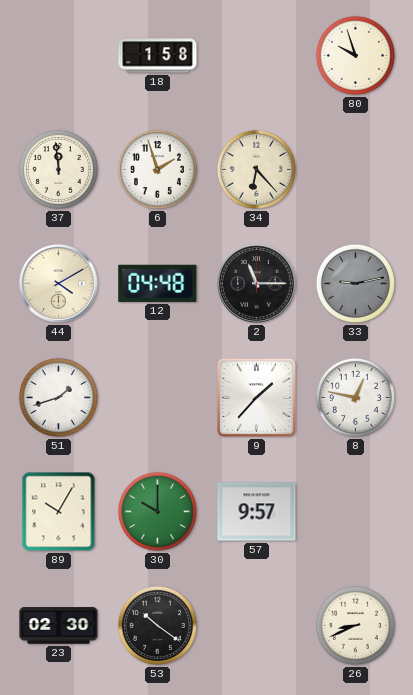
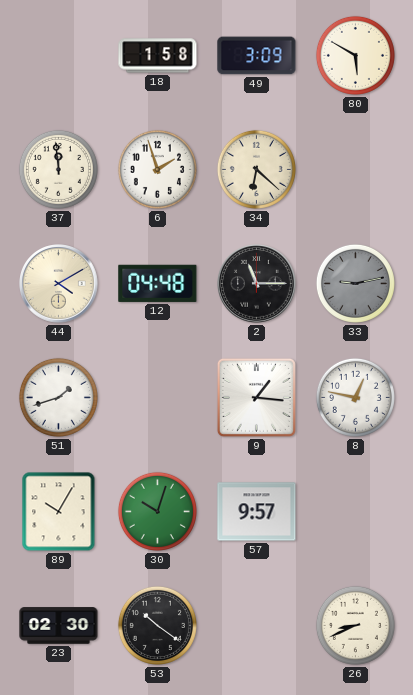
49: none -> 3:09 (257, 56)
80: 9:57 -> 5:50 (355, 55)
34: 6:23 -> 6:22 (256, 169)
9: 1:37 -> 1:16 (256, 397)
30: 10:00 -> 10:03 (157, 511)
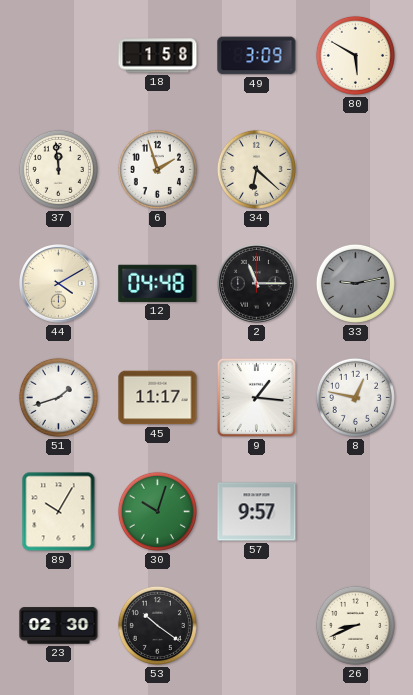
45: none -> 11:17 (158, 398)
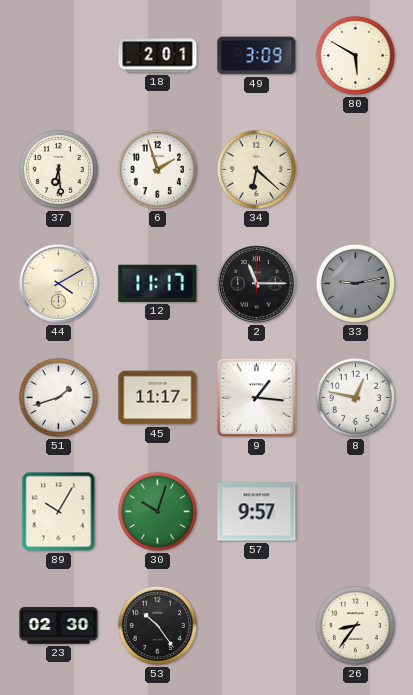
18: 1:58 -> 2:01 (158, 56)
37: 11:59 -> 6:29 (58, 169)
12: 04:48 -> 11:17 (158, 283)
53: 10:21 -> 10:24 (157, 625)
26: 8:41 -> 8:36 (355, 625)
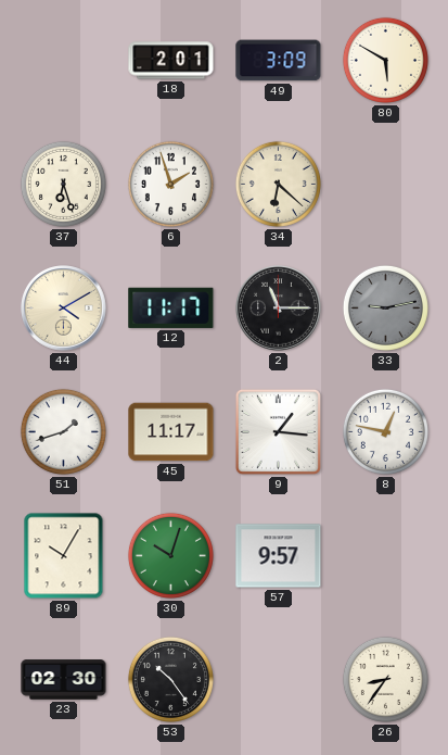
37: 6:29 -> 6:27 (63, 184)
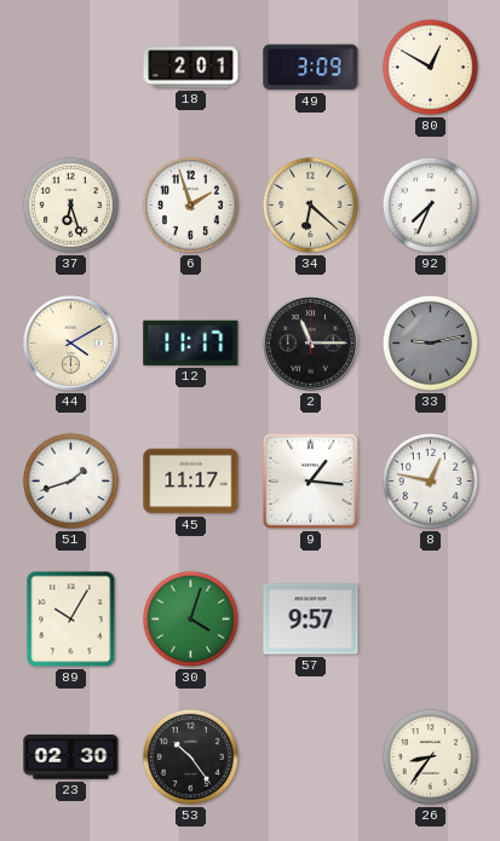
80: 5:50 -> 12:50 (430, 67)
92: none -> 7:34 (430, 205)
30: 10:03 -> 4:03 (190, 618)
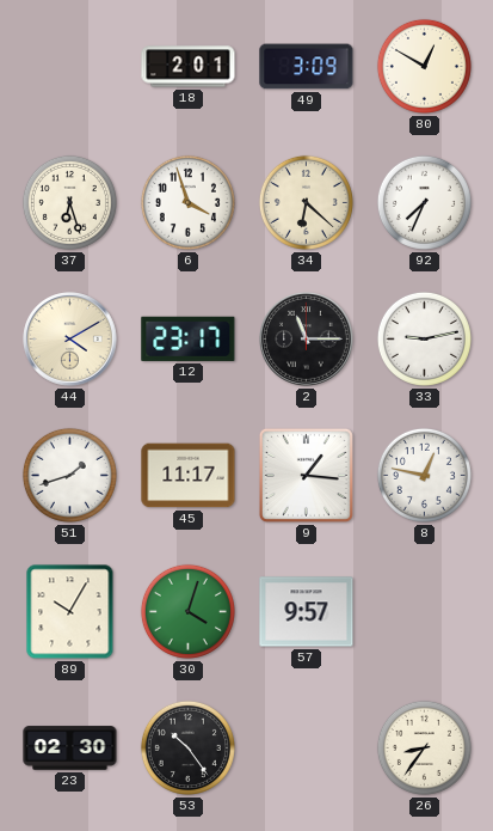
6: 1:57 -> 3:57 (187, 202)
12: 11:17 -> 23:17 (189, 338)
33 dial: grey -> white (424, 338)
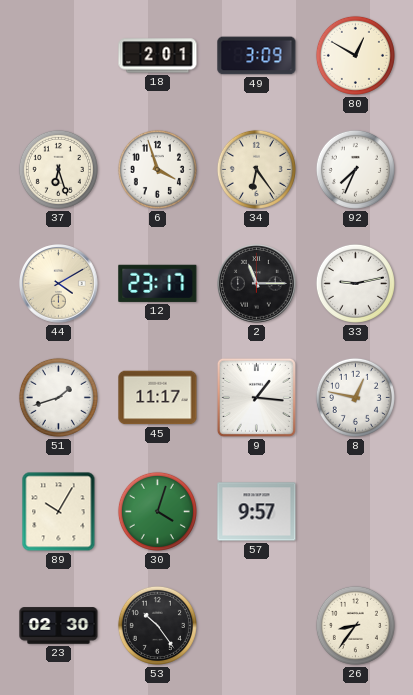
34: 6:22 -> 6:24 (256, 169)
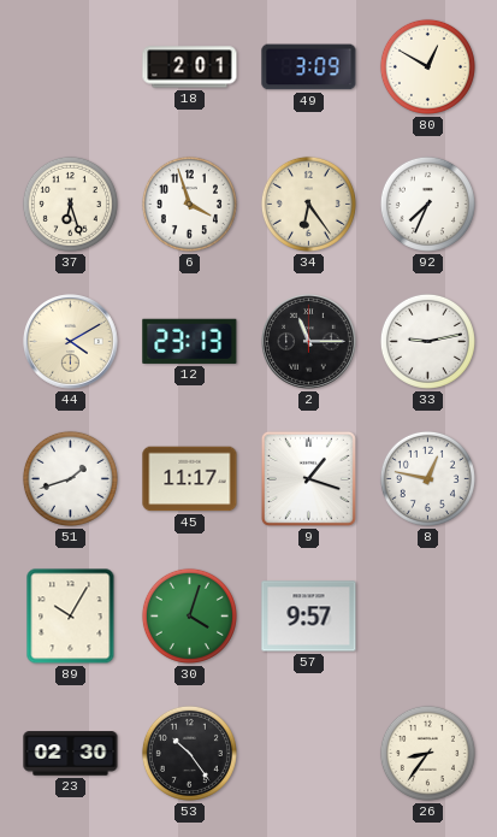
12: 23:17 -> 23:13 (190, 341)
9: 1:16 -> 1:18 (308, 478)
